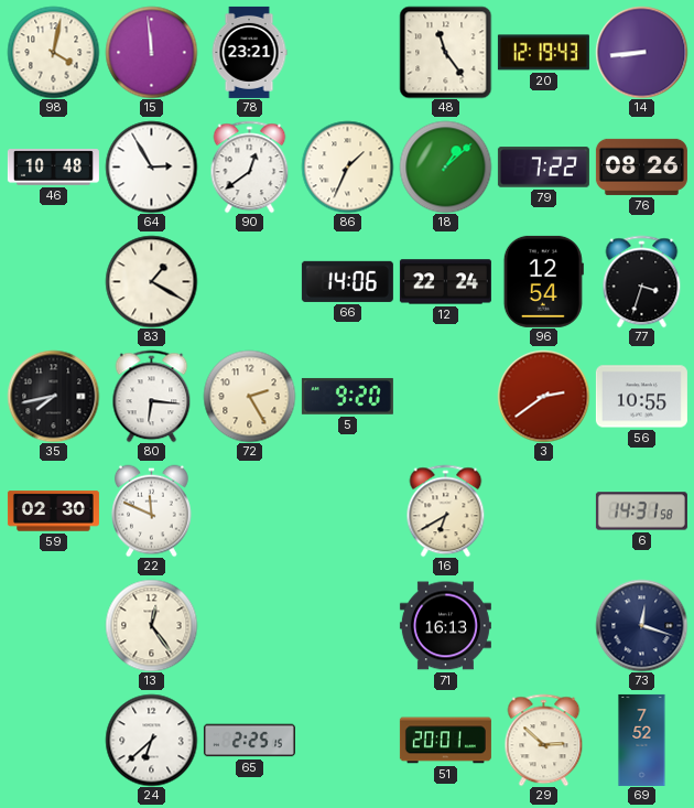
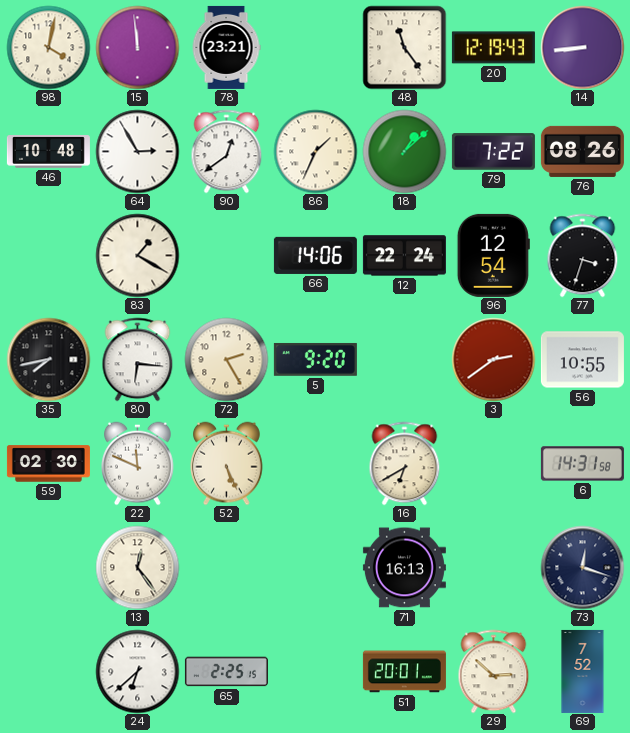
52: none -> 5:26 (227, 463)
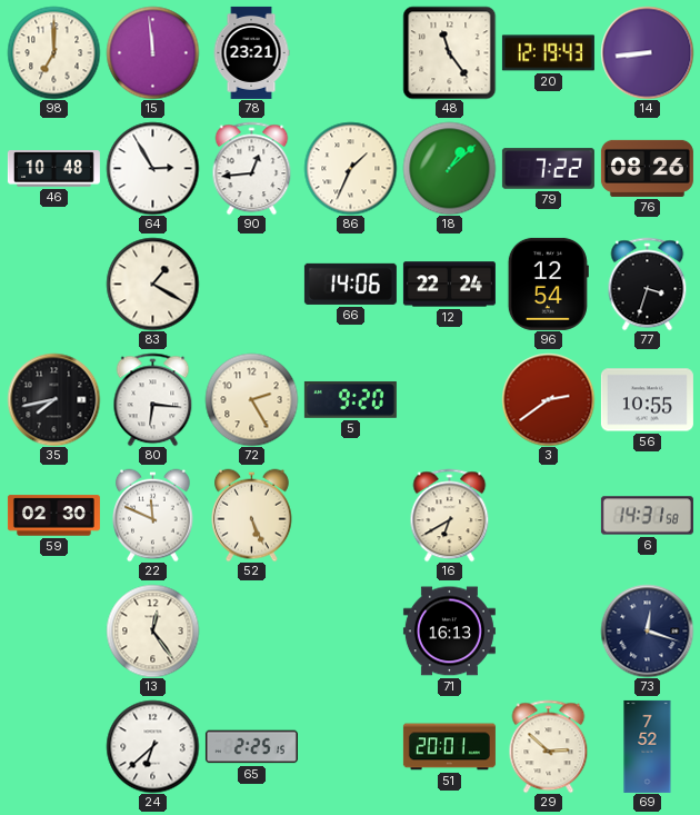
98: 4:02 -> 7:00 (53, 52)
90: 12:39 -> 12:44 (252, 168)
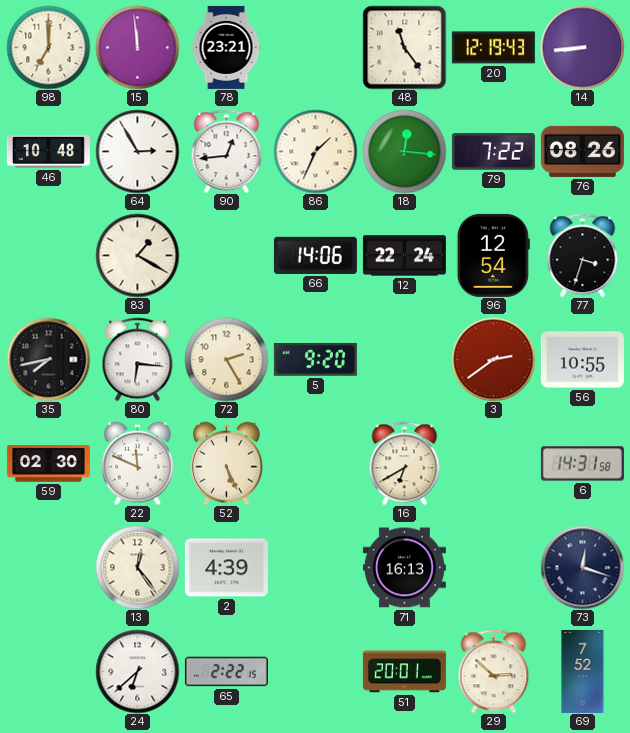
18: 1:08 -> 12:16 (404, 151)
2: none -> 4:39 (226, 568)
65: 2:25 -> 2:22 (226, 672)
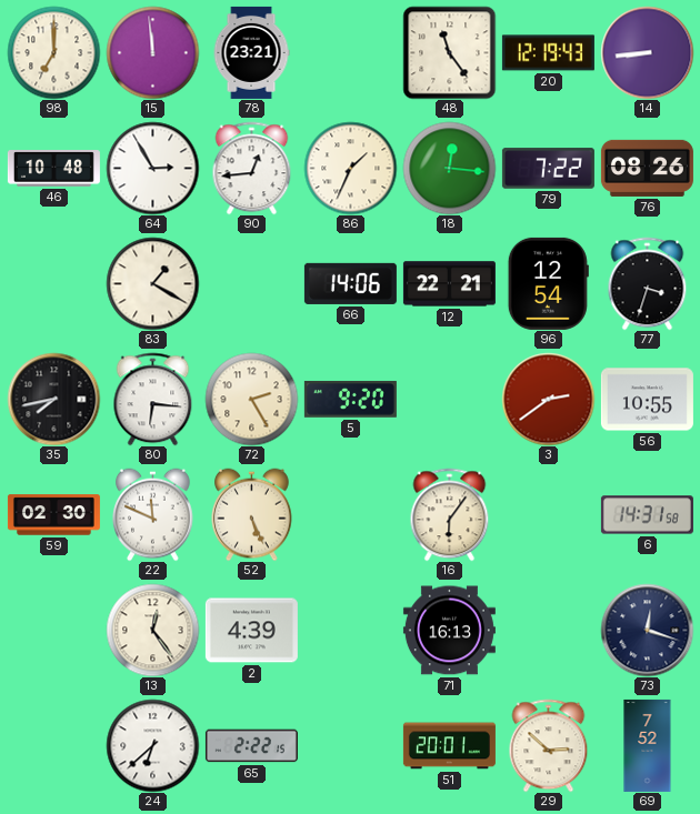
12: 22:24 -> 22:21 (449, 284)
16: 6:40 -> 6:06 (450, 514)
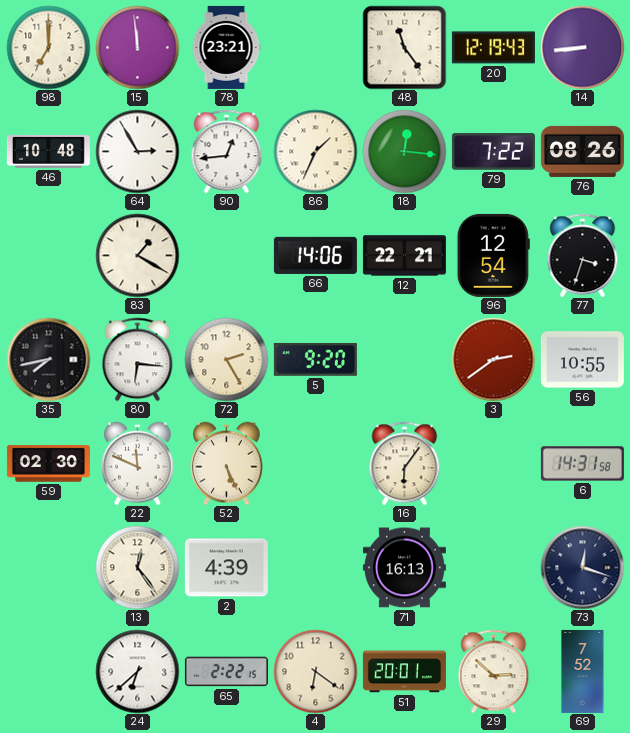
4: none -> 6:21 (315, 671)
